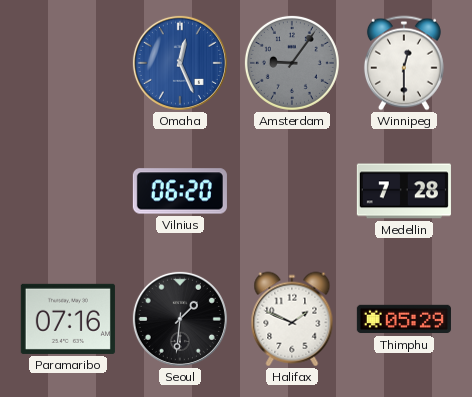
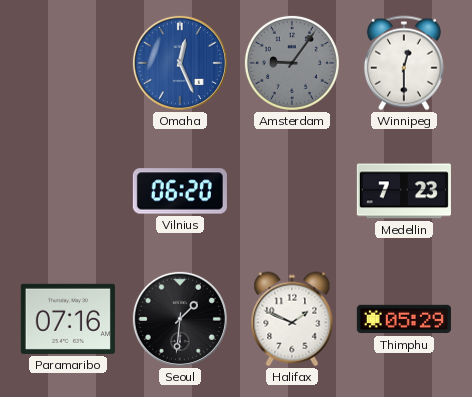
Medellin: 7:28 -> 7:23 (404, 191)
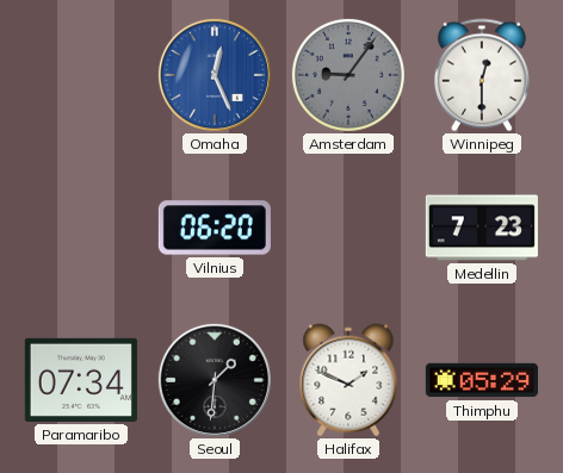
Paramaribo: 07:16 -> 07:34 (81, 380)
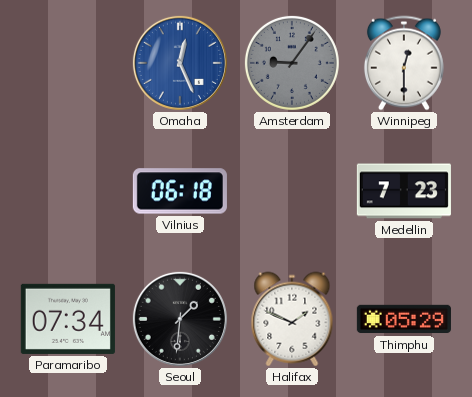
Vilnius: 06:20 -> 06:18 (180, 191)
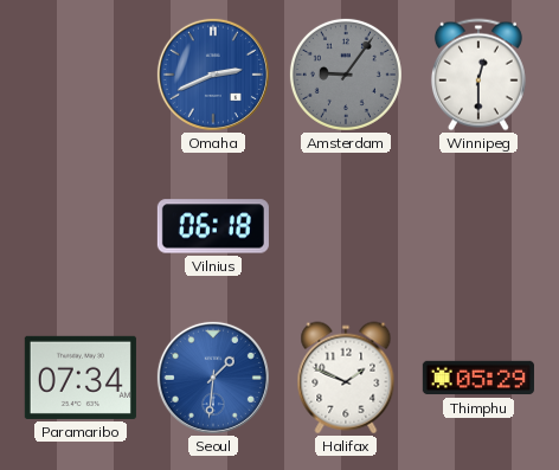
Omaha: 12:26 -> 2:41 (213, 75)
Medellin: 7:23 -> none (404, 191)
Seoul dial: black -> blue (213, 378)
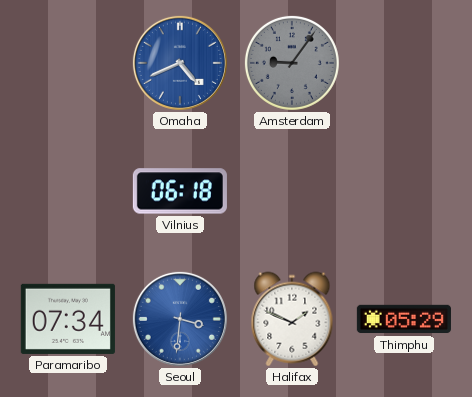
Omaha: 2:41 -> 4:41 (180, 63)
Winnipeg: 12:30 -> none (478, 75)
Seoul: 1:31 -> 3:31 (180, 319)
